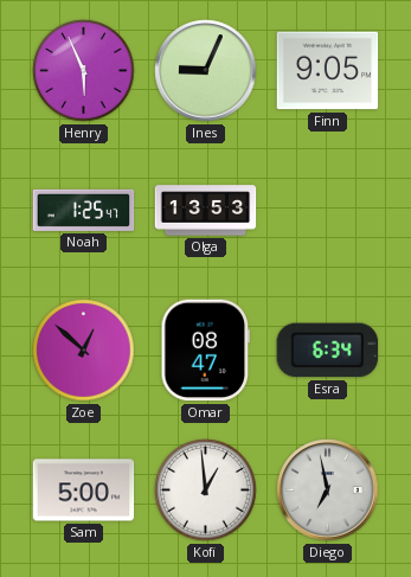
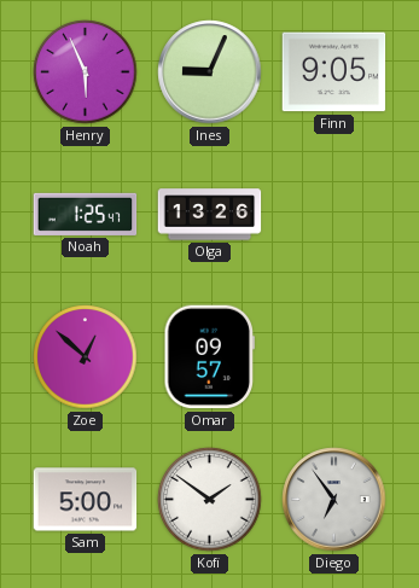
Olga: 13:53 -> 13:26 (210, 215)
Omar: 08:47 -> 09:57 (210, 357)
Esra: 6:34 -> none (328, 351)
Kofi: 12:59 -> 1:51 (210, 500)
Diego: 6:58 -> 6:54 (334, 500)
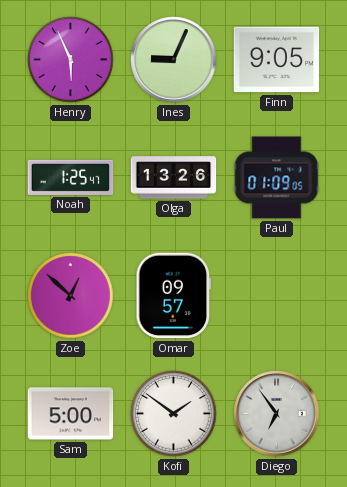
Paul: none -> 01:09 (277, 178)
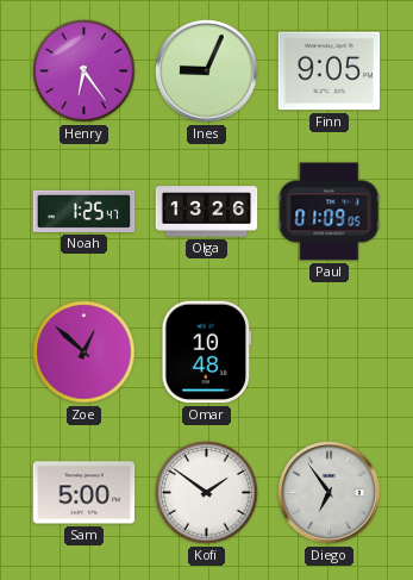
Henry: 5:56 -> 6:24 (85, 71)
Omar: 09:57 -> 10:48 (207, 353)
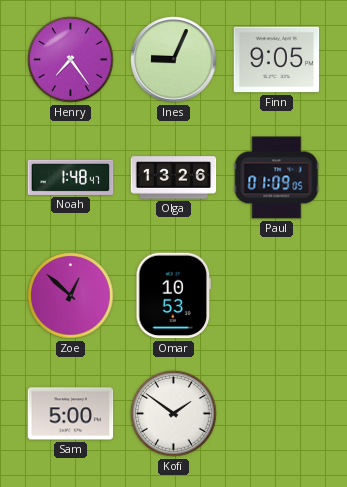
Henry: 6:24 -> 7:24 (71, 60)
Noah: 1:25 -> 1:48 (71, 177)
Omar: 10:48 -> 10:53 (174, 296)
Diego: 6:54 -> none (330, 493)
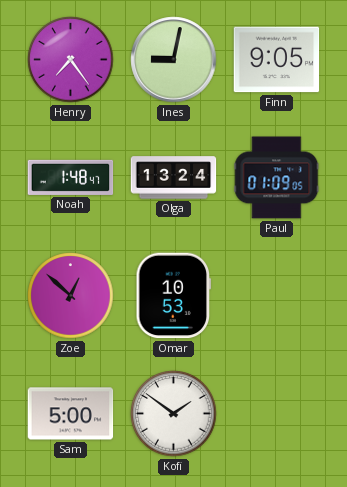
Ines: 9:04 -> 9:02 (174, 60)
Olga: 13:26 -> 13:24 (174, 178)
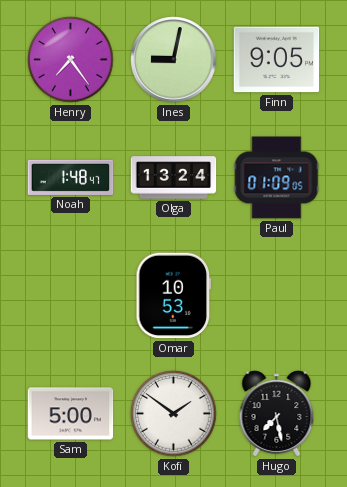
Zoe: 12:52 -> none (71, 296)
Hugo: none -> 7:28 (277, 414)
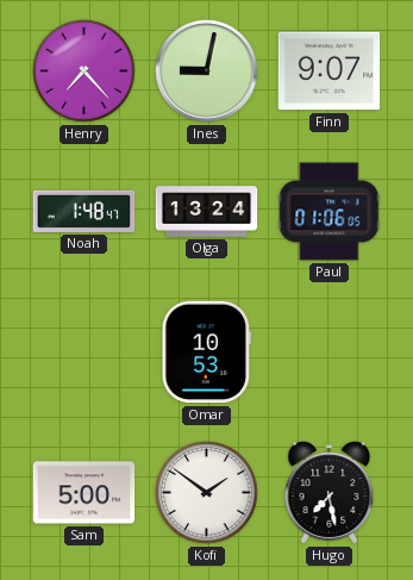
Henry: 7:24 -> 7:23 (85, 71)
Finn: 9:05 -> 9:07 (330, 71)
Paul: 01:09 -> 01:06 (330, 212)
